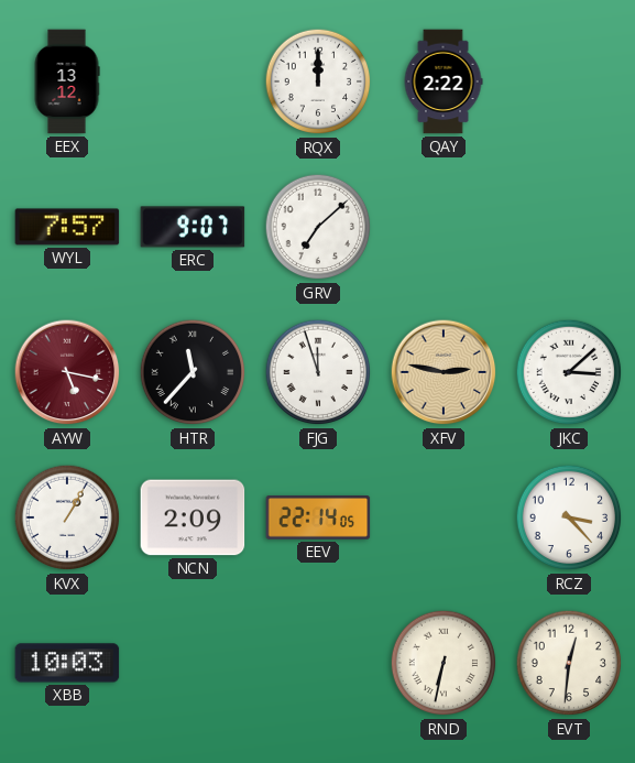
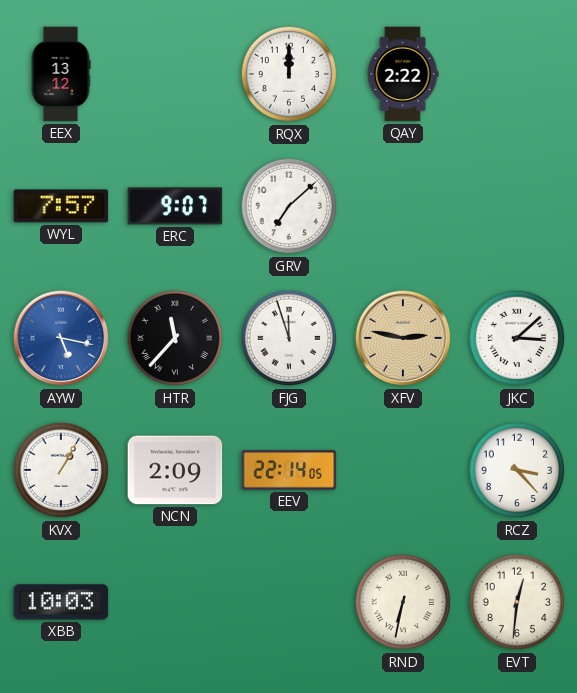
AYW dial: burgundy -> blue (61, 338)
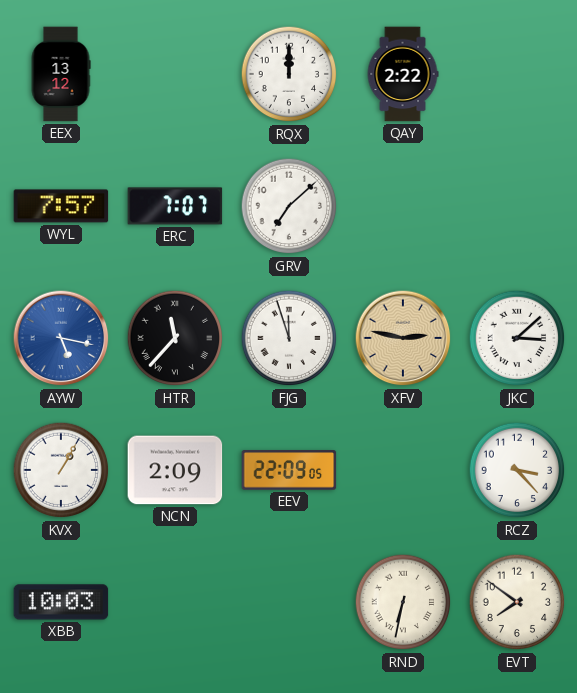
ERC: 9:07 -> 7:07 (175, 206)
EEV: 22:14 -> 22:09 (289, 470)
EVT: 12:31 -> 7:51 (517, 602)
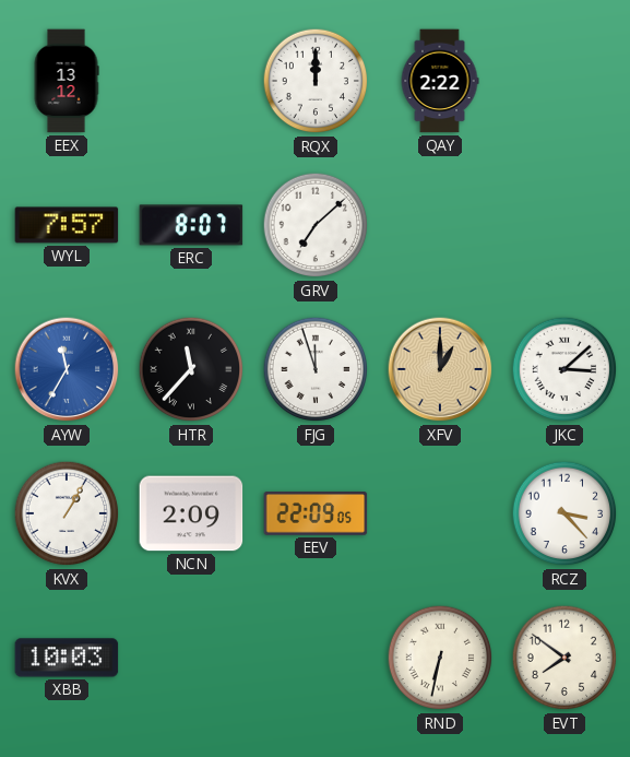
ERC: 7:07 -> 8:07 (191, 225)
AYW: 5:17 -> 11:35 (67, 369)
XFV: 2:47 -> 1:00 (440, 369)
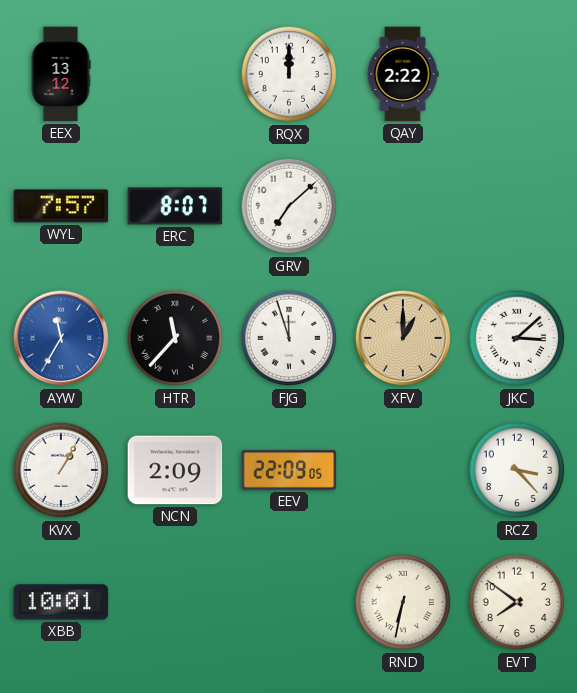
XBB: 10:03 -> 10:01 (61, 602)
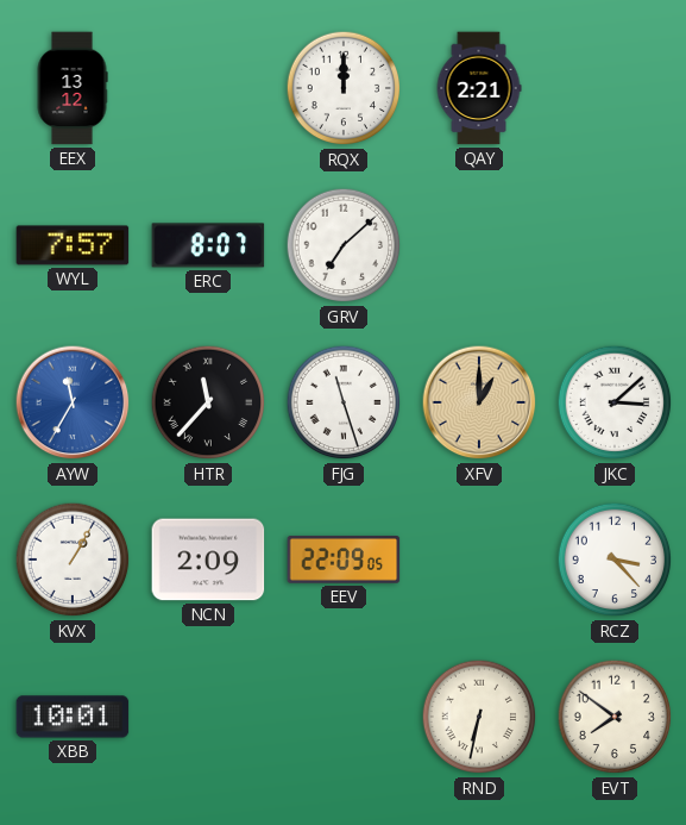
QAY: 2:22 -> 2:21 (479, 88)
FJG: 11:57 -> 11:27 (344, 402)
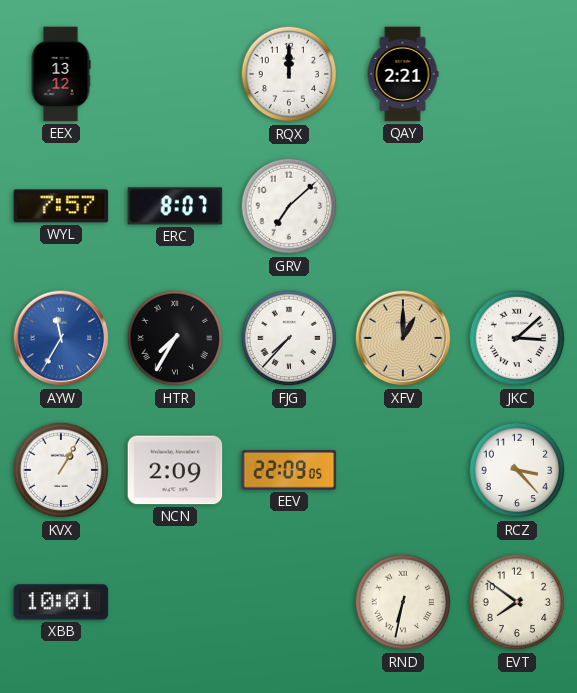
HTR: 11:37 -> 7:35 (175, 338)
FJG: 11:27 -> 7:37 (289, 338)
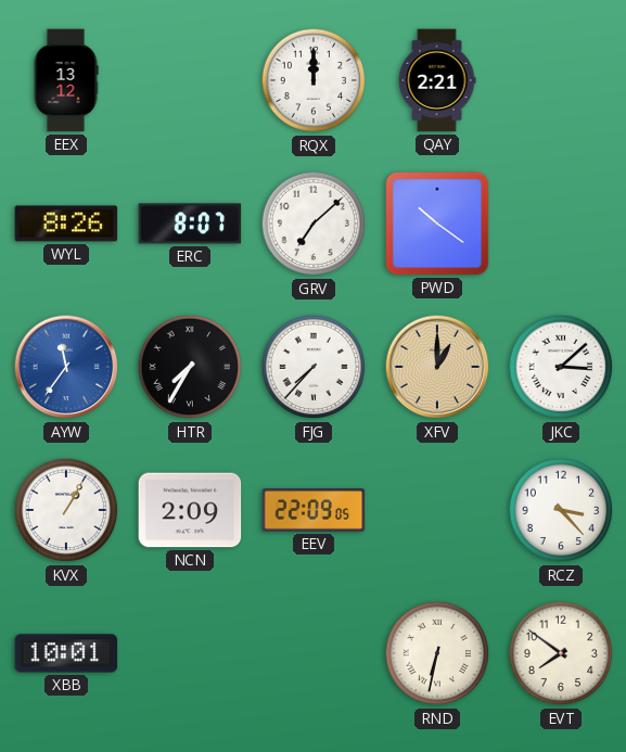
WYL: 7:57 -> 8:26 (66, 224)
PWD: none -> 10:21 (437, 224)
AYW: 11:35 -> 11:36 (66, 367)
